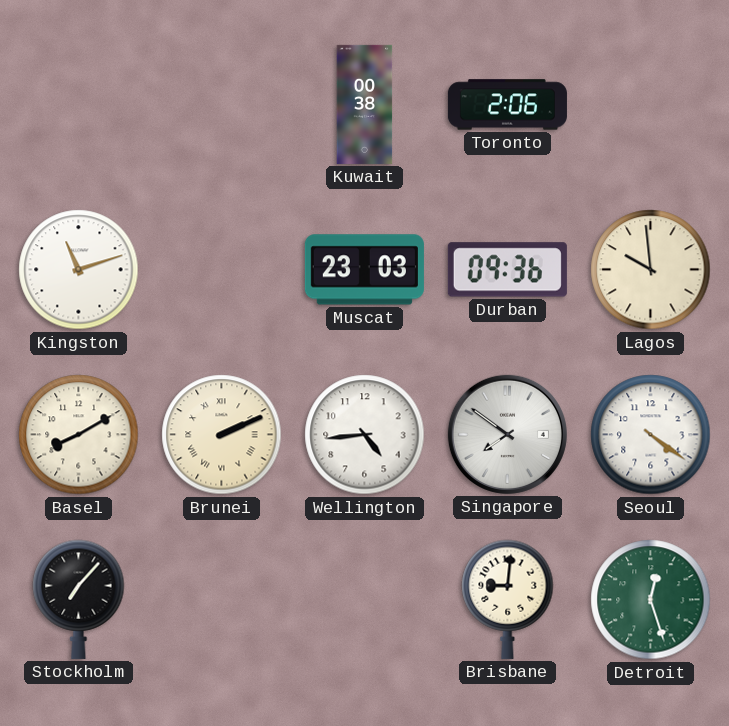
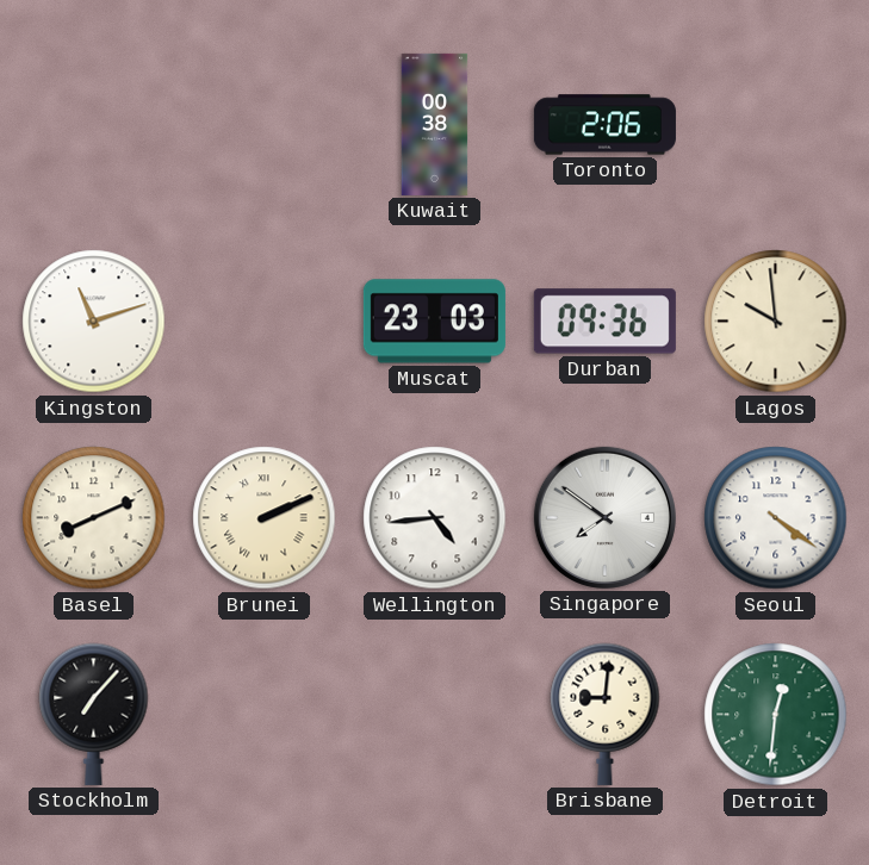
Basel: 8:10 -> 8:11 (94, 518)
Detroit: 12:27 -> 12:31 (776, 715)
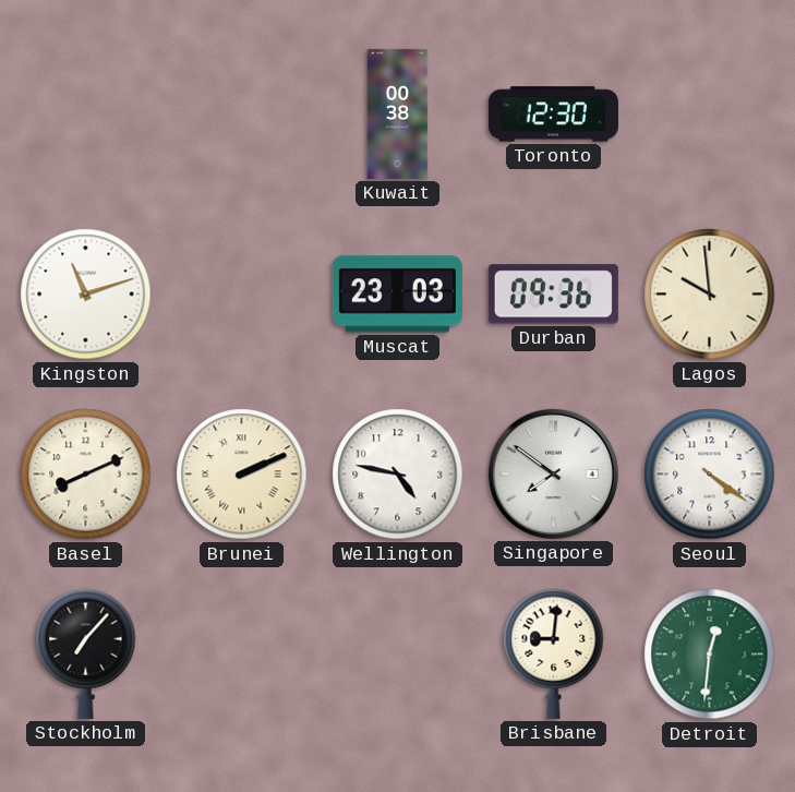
Toronto: 2:06 -> 12:30 (553, 115)
Wellington: 4:44 -> 4:47 (398, 475)
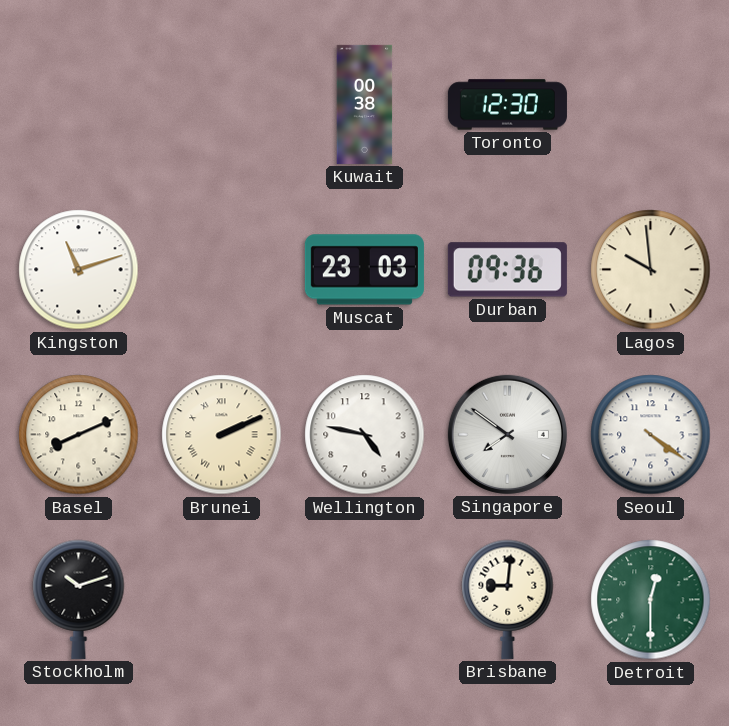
Stockholm: 7:07 -> 10:12 (79, 599)
Detroit: 12:31 -> 12:30 (651, 600)
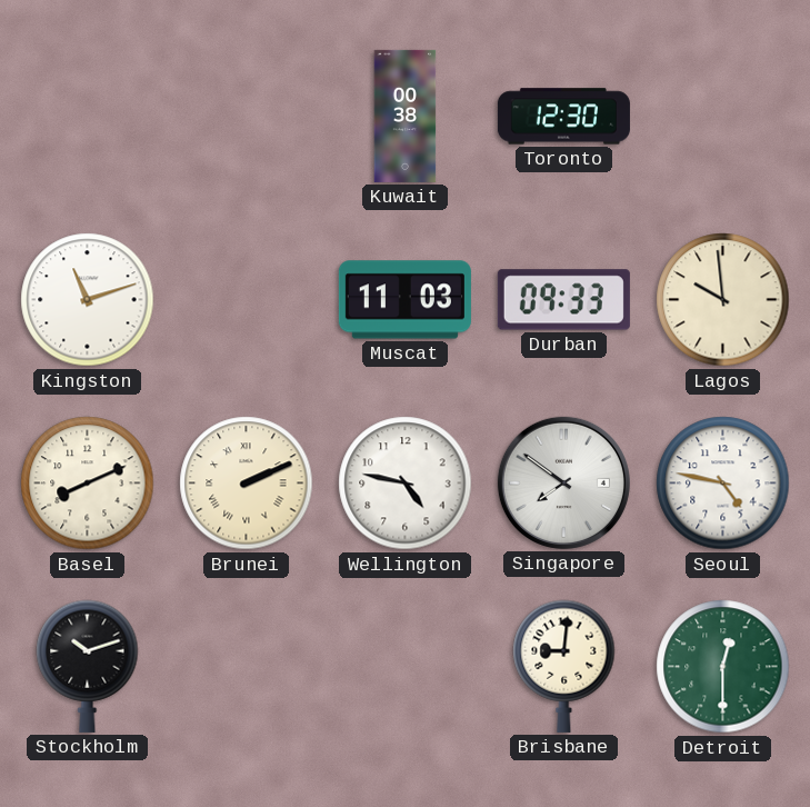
Muscat: 23:03 -> 11:03 (404, 300)
Durban: 09:36 -> 09:33 (563, 300)
Seoul: 4:21 -> 4:47 (723, 484)
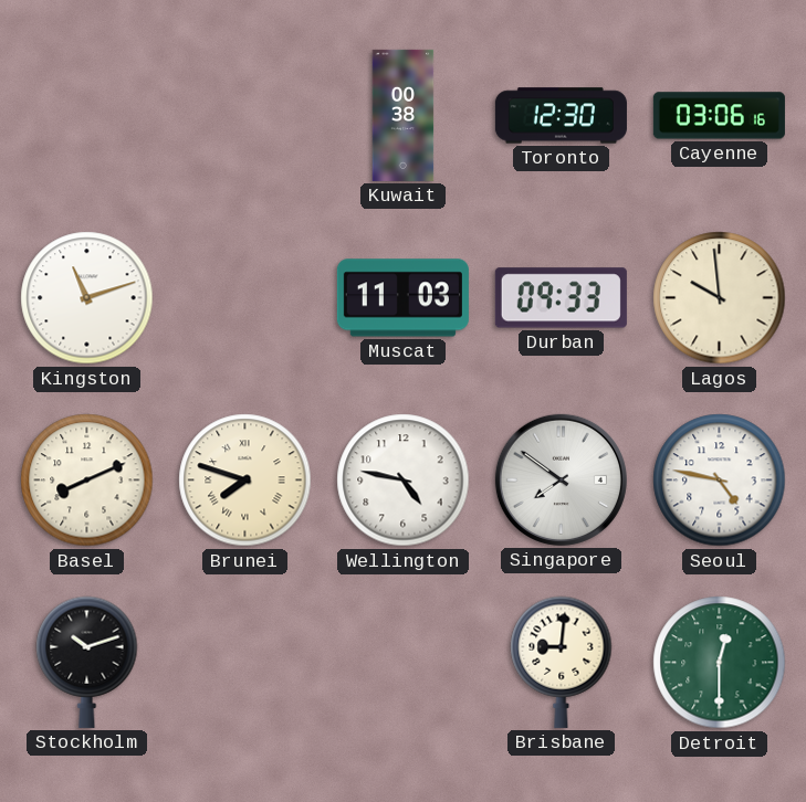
Cayenne: none -> 03:06 (719, 116)
Brunei: 2:11 -> 7:48 (245, 481)
